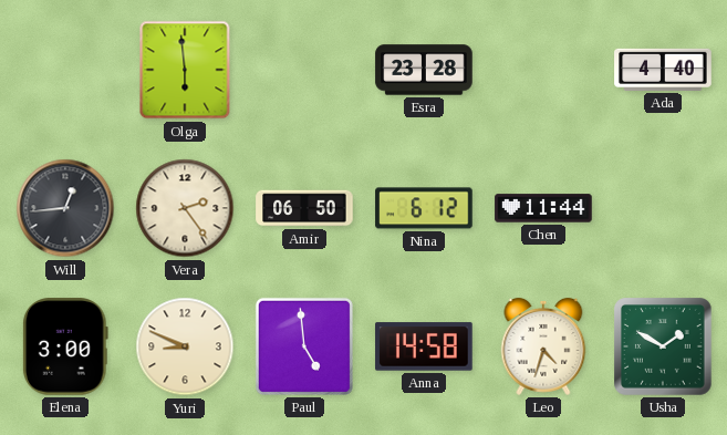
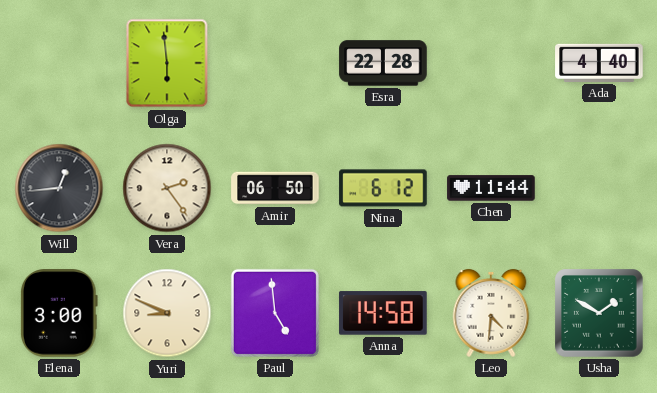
Esra: 23:28 -> 22:28 (383, 63)
Leo: 4:33 -> 4:31 (491, 313)
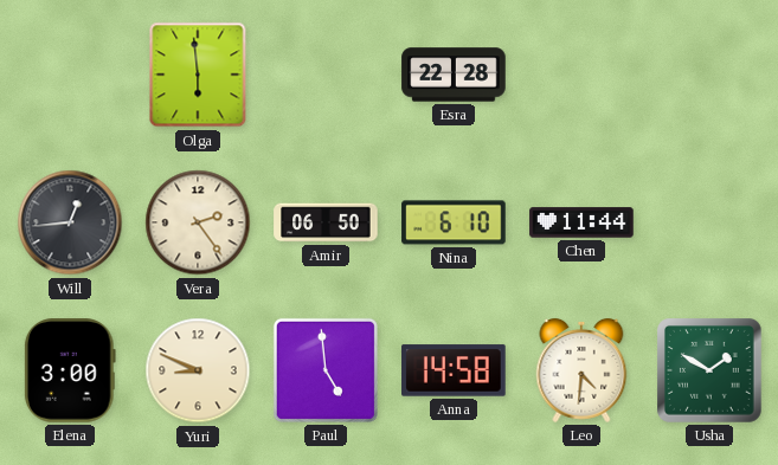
Ada: 4:40 -> none (599, 63)
Nina: 6:12 -> 6:10 (454, 222)
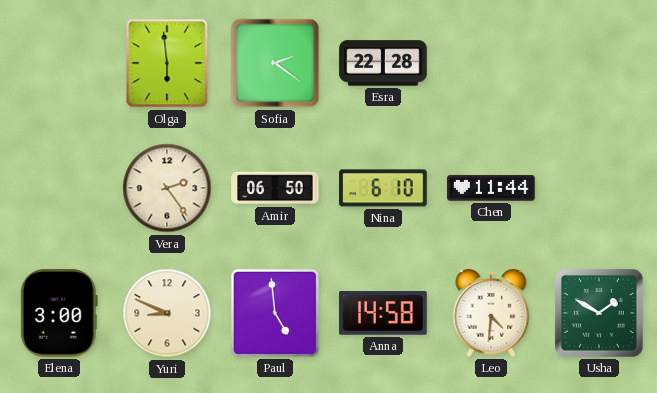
Sofia: none -> 2:21 (275, 63)
Will: 12:44 -> none (70, 222)
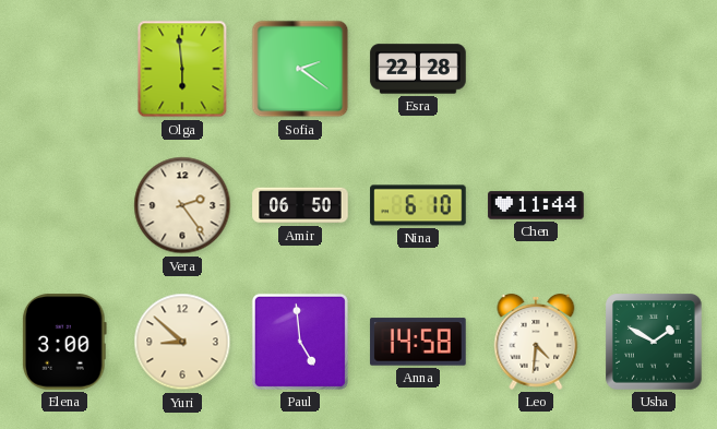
Yuri: 8:49 -> 8:52 (182, 342)
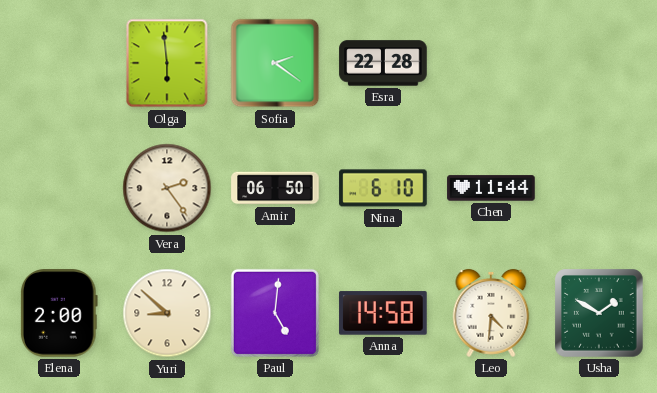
Elena: 3:00 -> 2:00 (59, 313)
Paul: 4:59 -> 5:01 (275, 313)
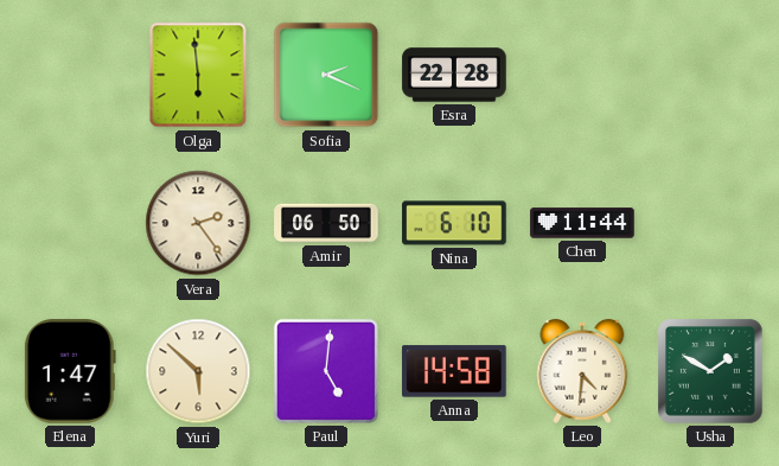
Sofia: 2:21 -> 2:19 (326, 75)
Elena: 2:00 -> 1:47 (70, 371)
Yuri: 8:52 -> 5:52 (198, 371)
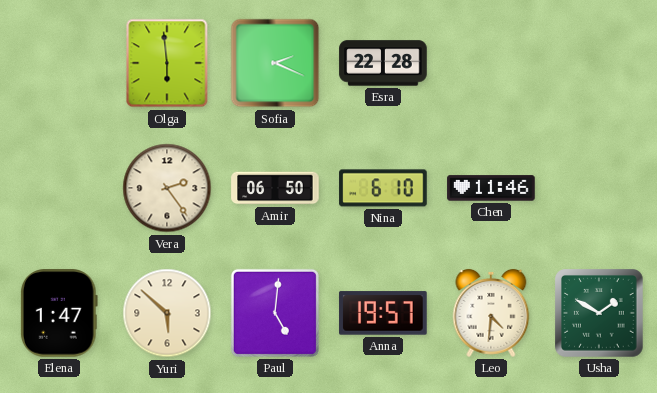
Chen: 11:44 -> 11:46 (491, 188)
Anna: 14:58 -> 19:57 (383, 313)
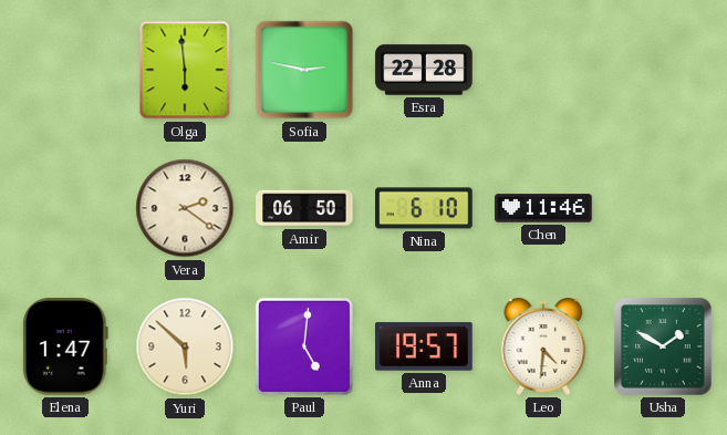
Sofia: 2:19 -> 2:47 (304, 70)
Vera: 2:24 -> 2:21 (185, 208)
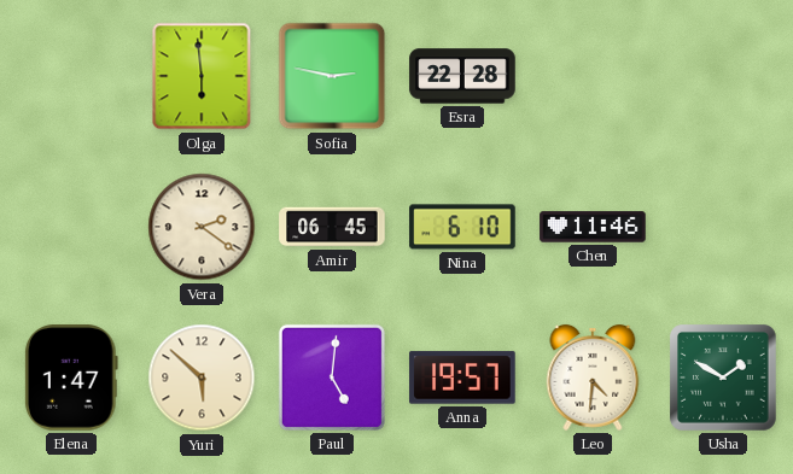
Amir: 06:50 -> 06:45 (332, 227)
